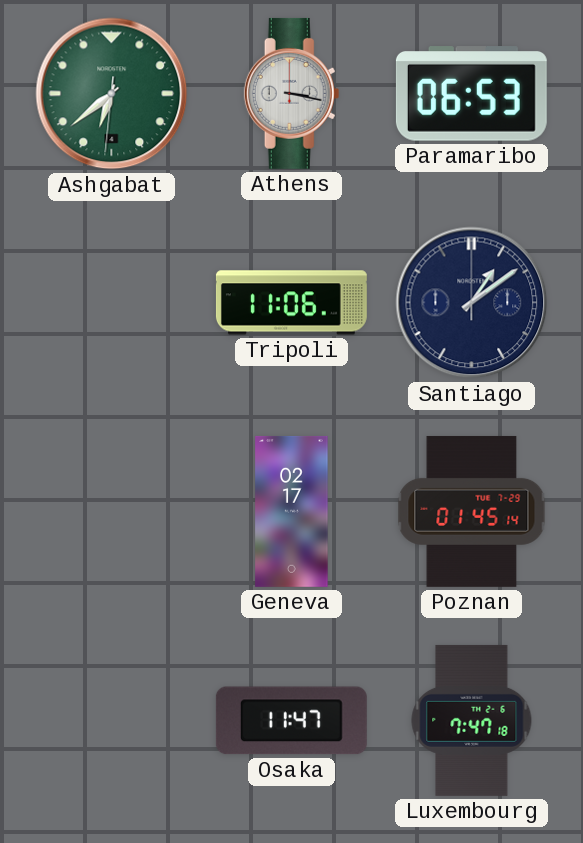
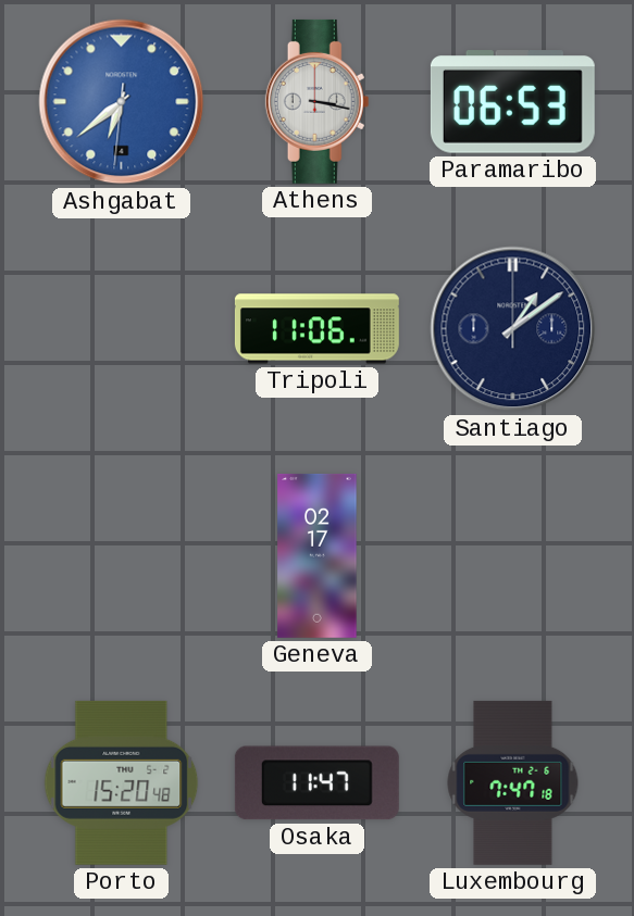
Ashgabat dial: green -> blue (122, 102)
Poznan: 01:45 -> none (472, 511)
Porto: none -> 15:20 (122, 782)
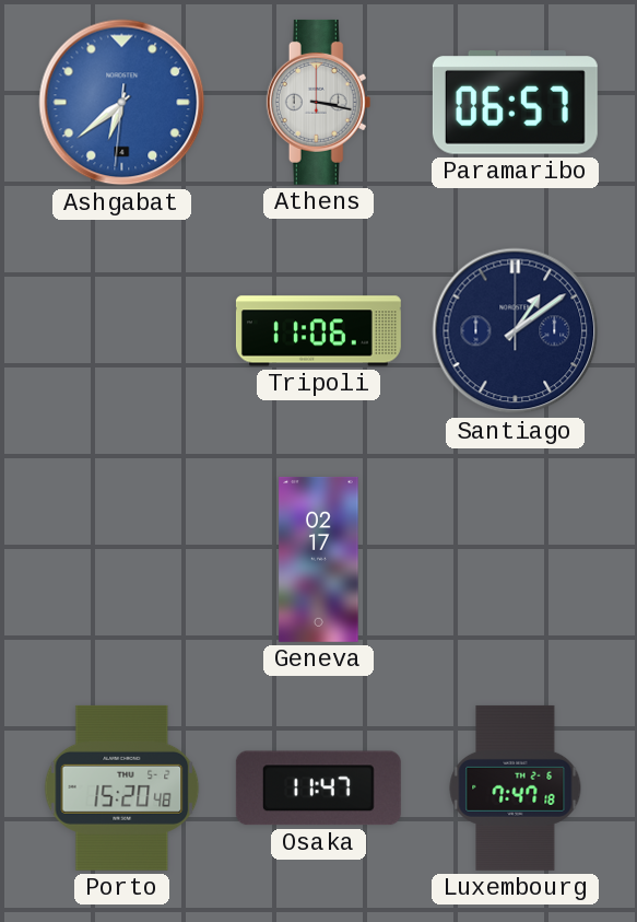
Paramaribo: 06:53 -> 06:57 (515, 103)
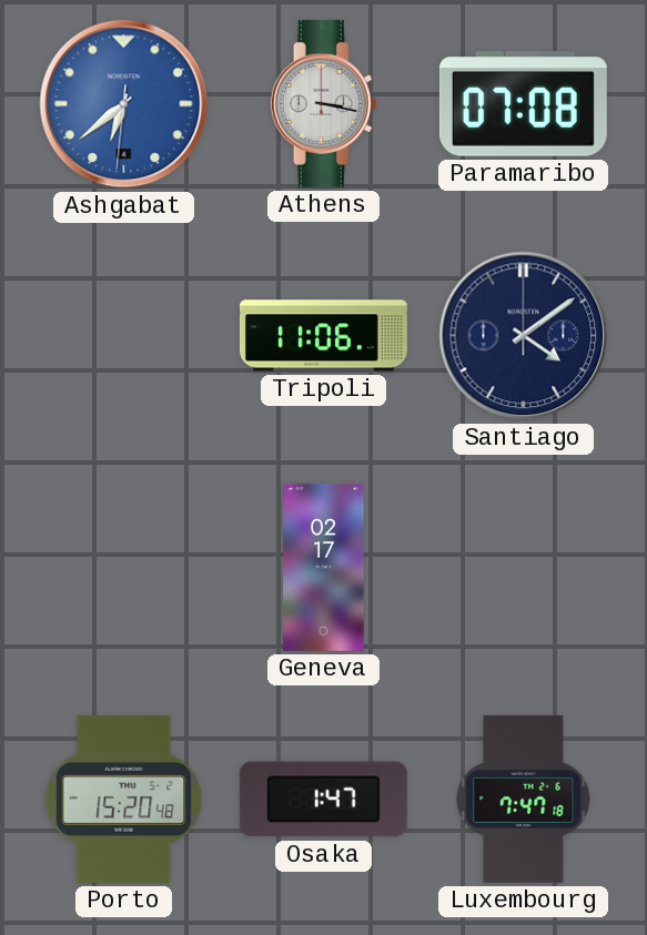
Paramaribo: 06:57 -> 07:08 (523, 104)
Santiago: 1:09 -> 4:09 (524, 336)
Osaka: 11:47 -> 1:47 (323, 800)
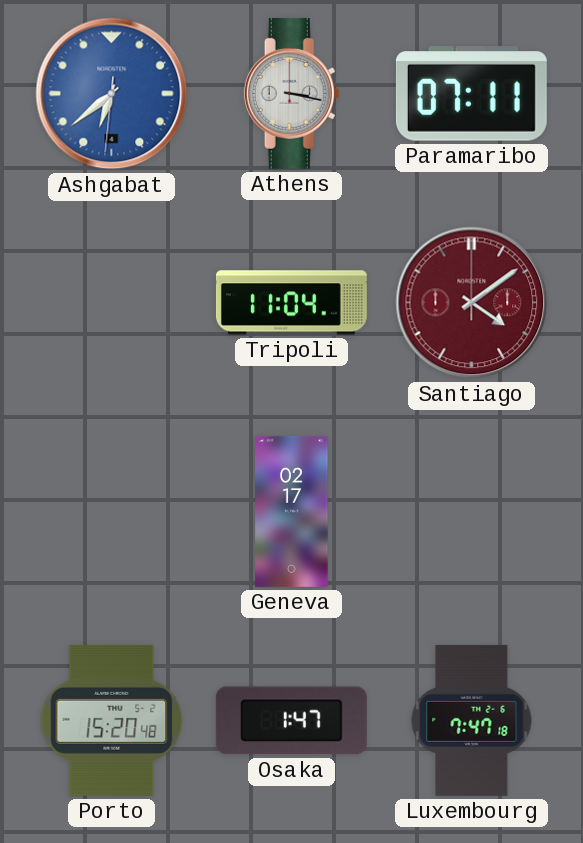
Paramaribo: 07:08 -> 07:11 (471, 94)
Tripoli: 11:06 -> 11:04 (291, 303)
Santiago dial: navy -> burgundy (472, 303)
